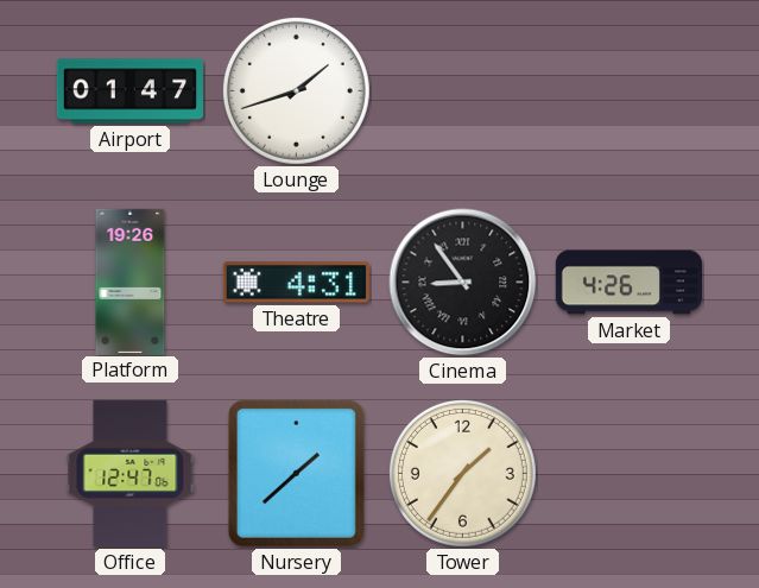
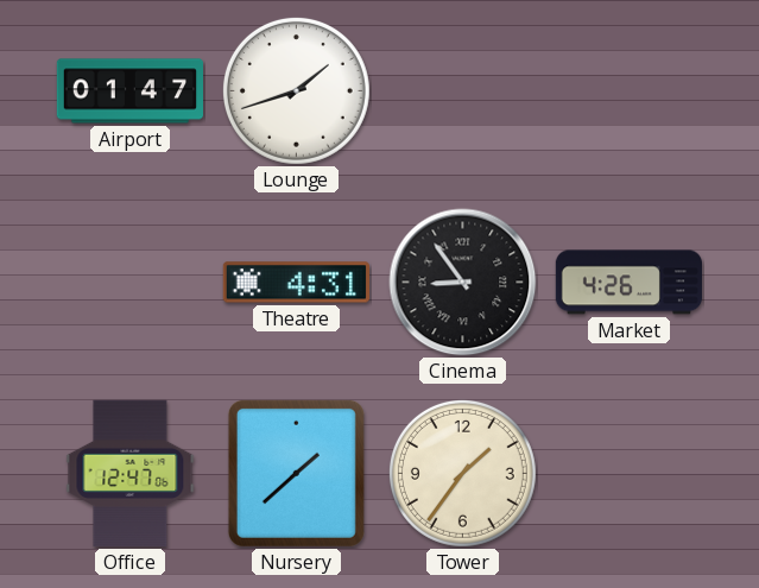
Platform: 19:26 -> none (131, 282)
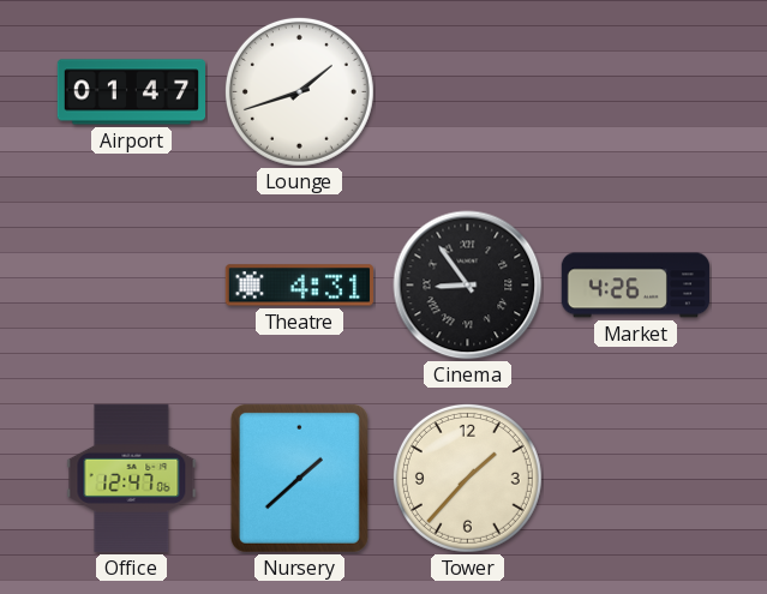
Tower: 1:36 -> 1:37 (467, 478)
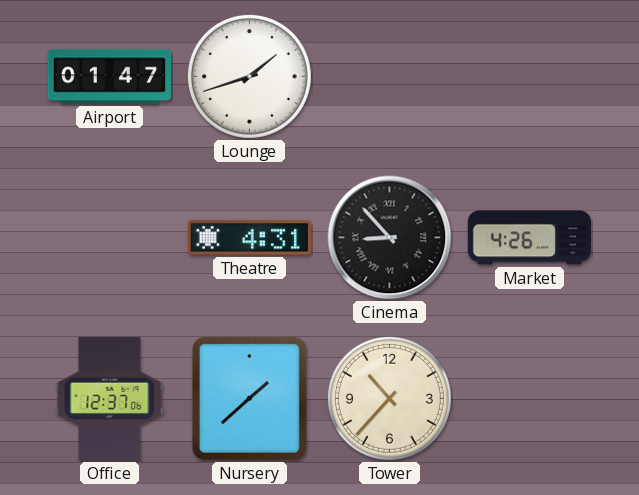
Cinema: 8:54 -> 8:53 (390, 238)
Office: 12:47 -> 12:37 (110, 398)
Tower: 1:37 -> 10:37 (389, 398)
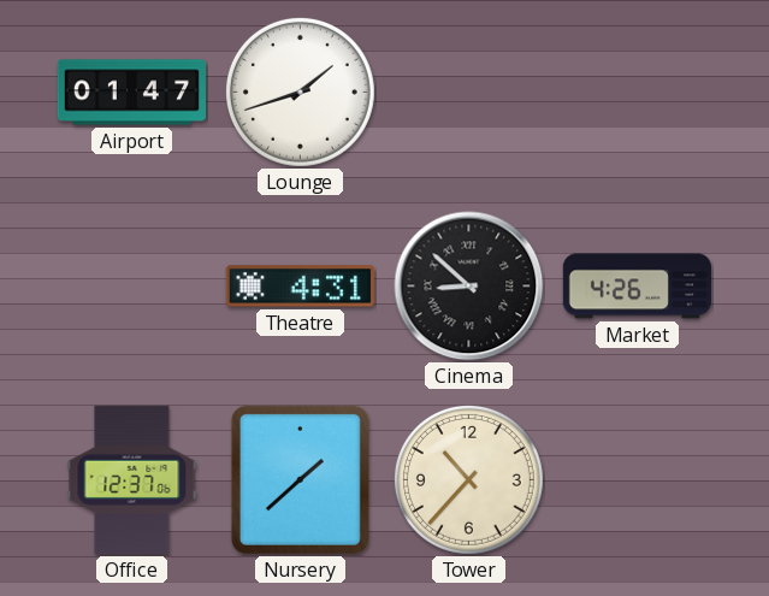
Cinema: 8:53 -> 8:52 (469, 287)
